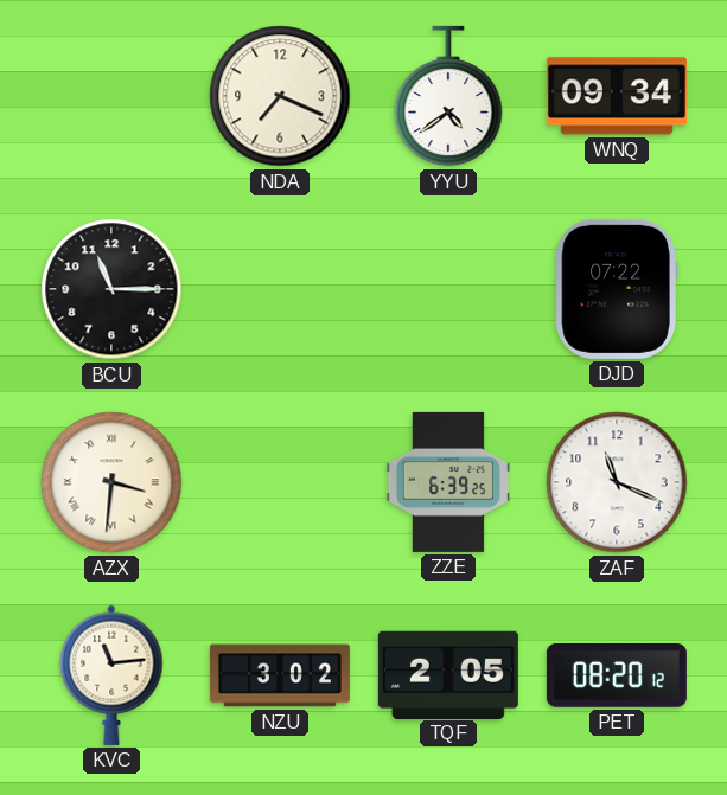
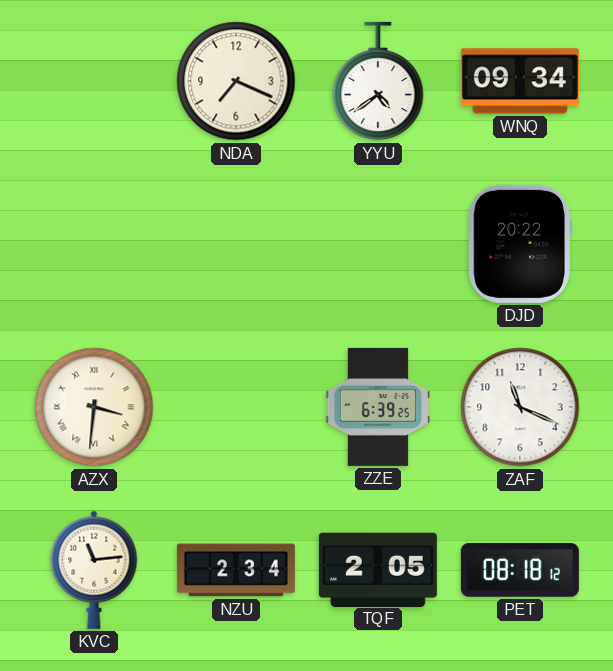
BCU: 11:15 -> none (111, 289)
DJD: 07:22 -> 20:22 (520, 244)
NZU: 3:02 -> 2:34 (236, 570)
PET: 08:20 -> 08:18 (520, 571)
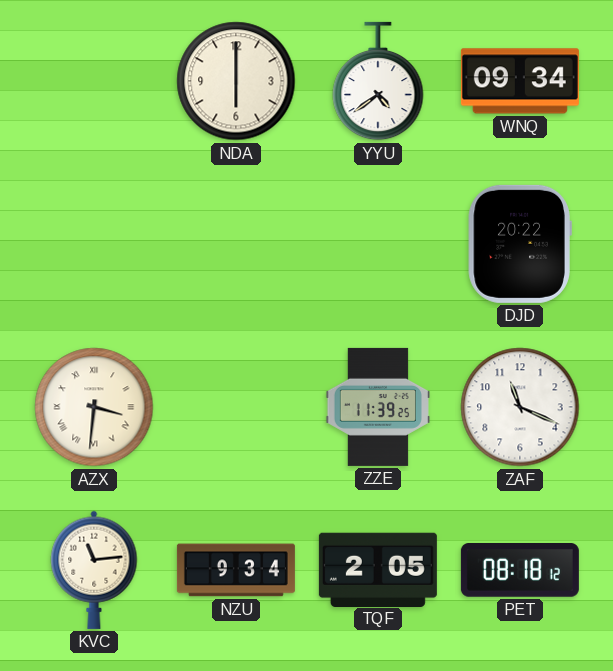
NDA: 7:19 -> 6:00 (236, 81)
ZZE: 6:39 -> 11:39 (378, 407)
NZU: 2:34 -> 9:34 (236, 570)
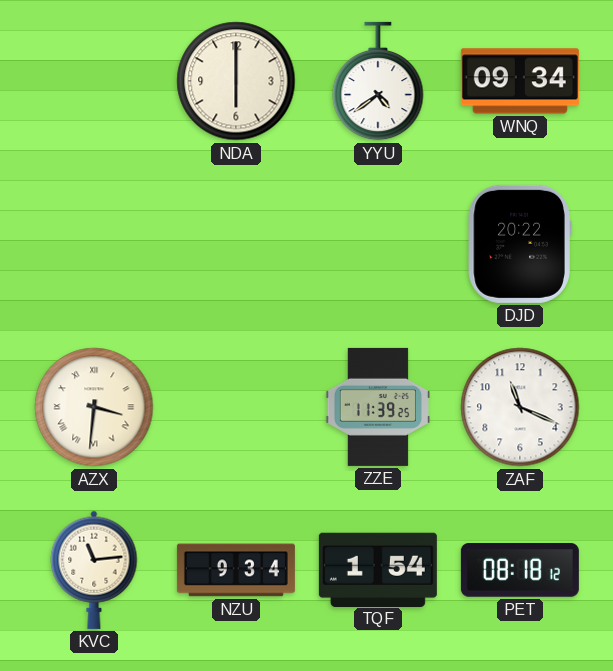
TQF: 2:05 -> 1:54 (378, 569)
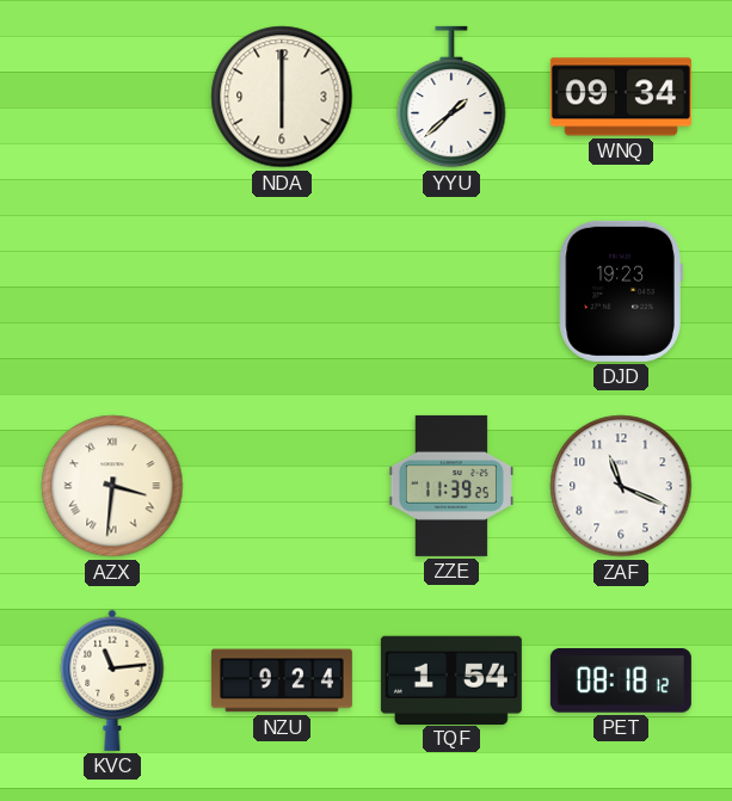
YYU: 4:39 -> 1:38 (451, 97)
DJD: 20:22 -> 19:23 (621, 291)
NZU: 9:34 -> 9:24 (282, 680)
